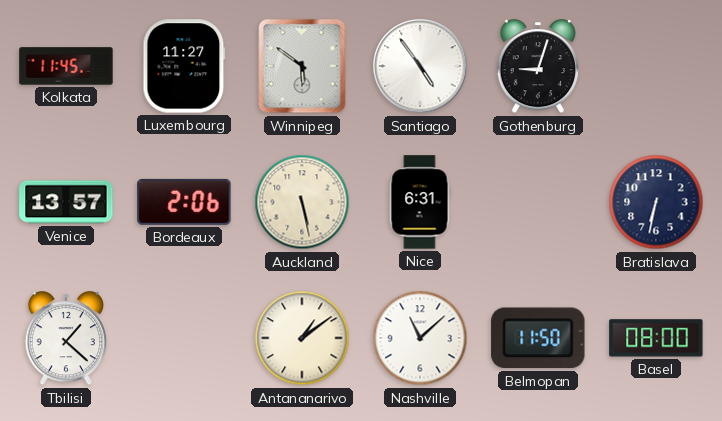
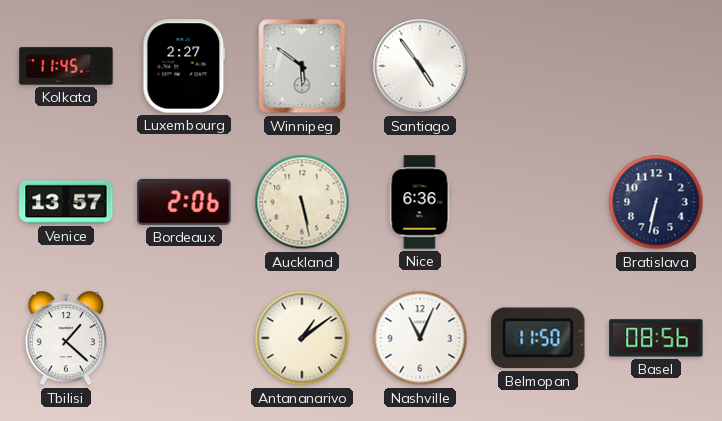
Luxembourg: 11:27 -> 2:27 (184, 66)
Gothenburg: 9:03 -> none (537, 67)
Nice: 6:31 -> 6:36 (420, 202)
Nashville: 11:08 -> 11:04 (420, 338)
Basel: 08:00 -> 08:56 (656, 338)
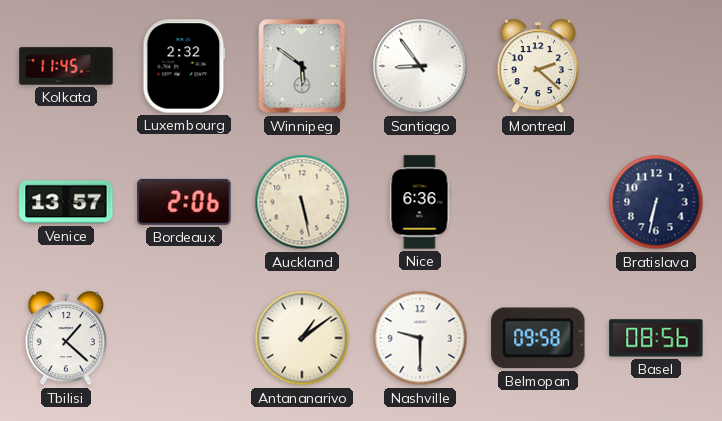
Luxembourg: 2:27 -> 2:32 (184, 66)
Santiago: 4:54 -> 8:54 (420, 66)
Montreal: none -> 2:22 (537, 67)
Nashville: 11:04 -> 9:30 (420, 338)
Belmopan: 11:50 -> 09:58 (538, 338)
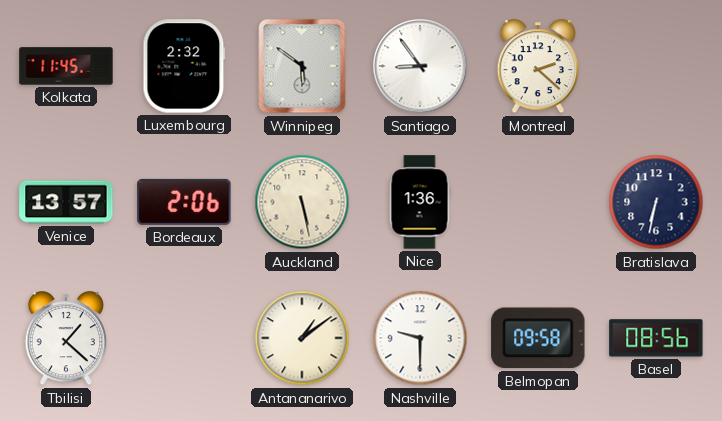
Nice: 6:36 -> 1:36 (420, 202)
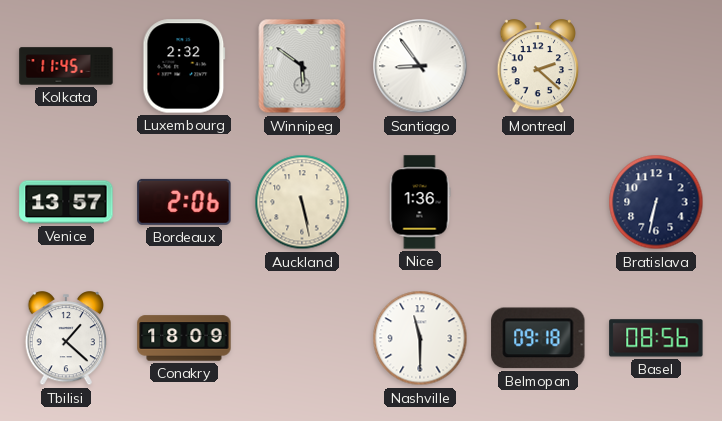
Conakry: none -> 18:09 (184, 338)
Antananarivo: 1:09 -> none (302, 338)
Nashville: 9:30 -> 11:30 (420, 338)
Belmopan: 09:58 -> 09:18 (538, 338)
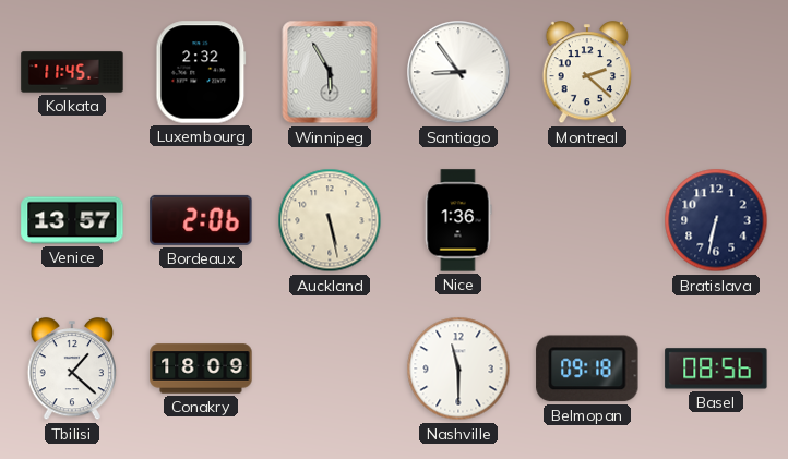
Winnipeg: 5:51 -> 5:55 (330, 72)
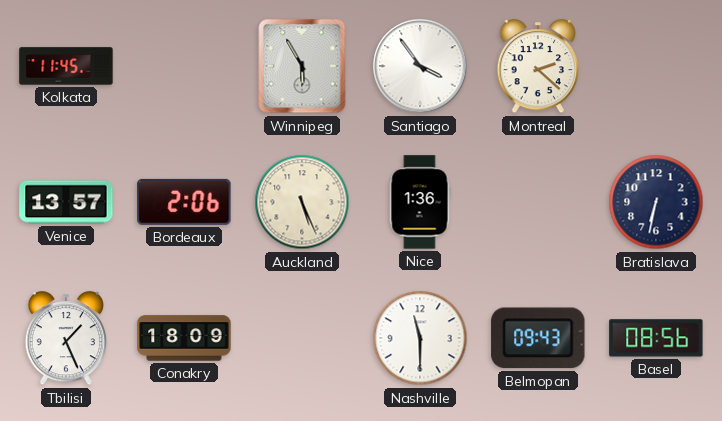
Luxembourg: 2:32 -> none (201, 72)
Santiago: 8:54 -> 3:54 (420, 66)
Auckland: 5:28 -> 5:26 (302, 202)
Tbilisi: 1:22 -> 1:26 (65, 339)
Belmopan: 09:18 -> 09:43 (538, 338)
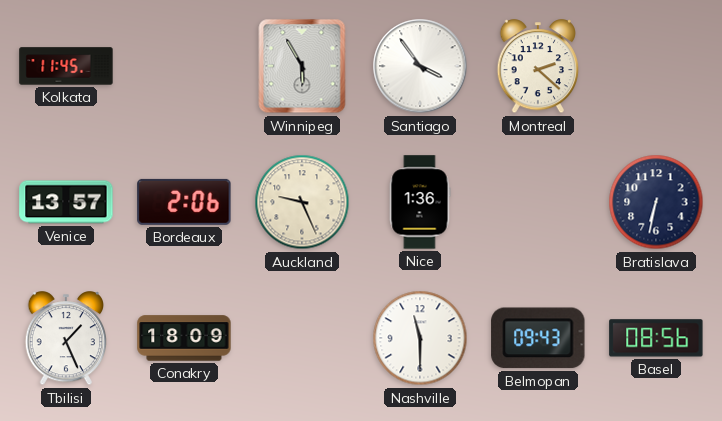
Auckland: 5:26 -> 9:26 (302, 202)
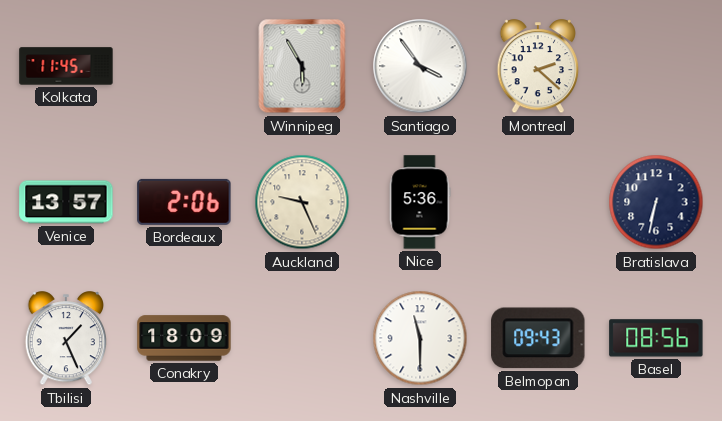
Nice: 1:36 -> 5:36 (420, 202)
